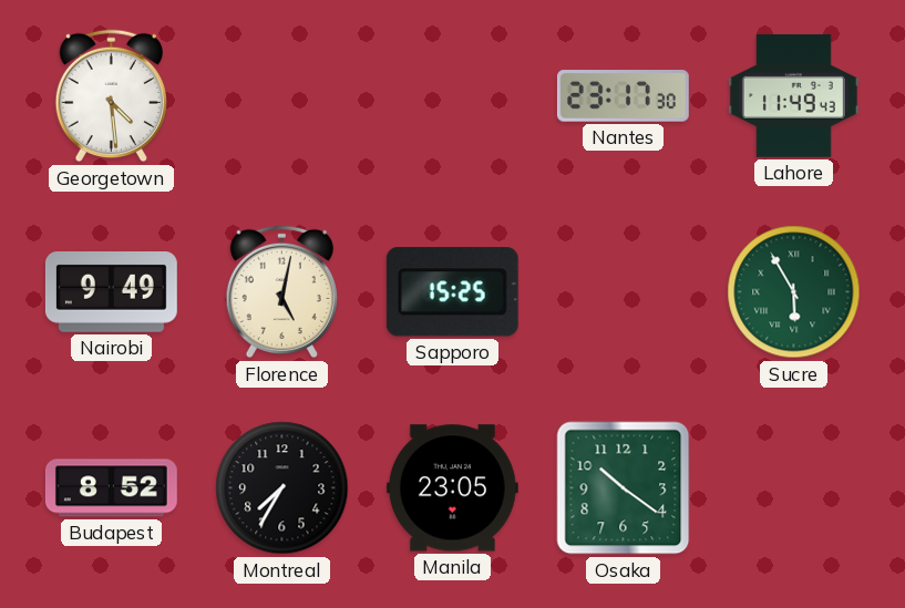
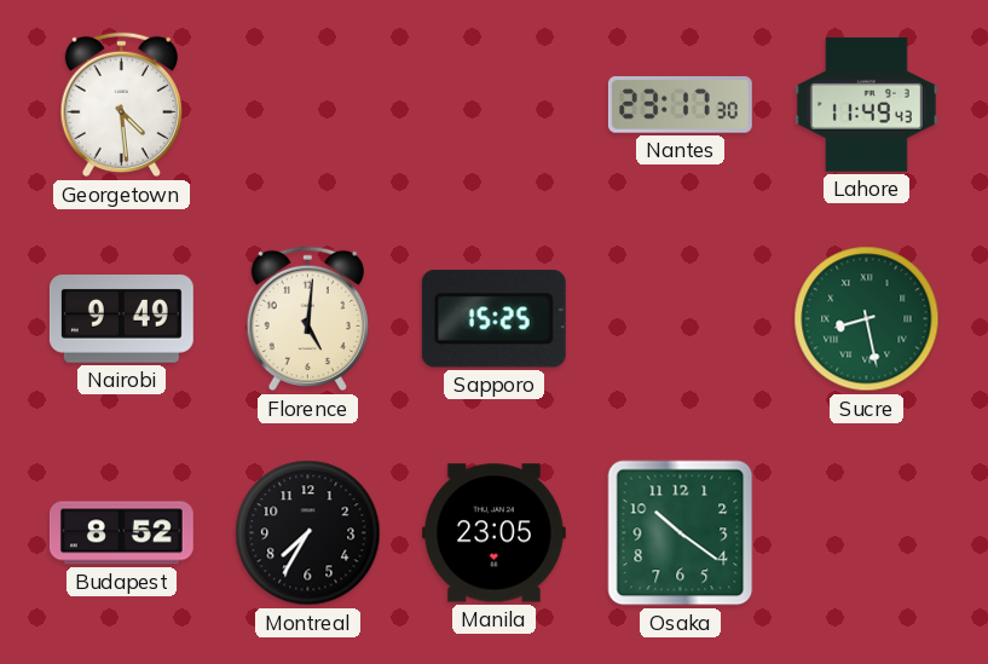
Florence: 5:02 -> 5:01 (307, 319)
Sucre: 5:55 -> 8:28 (867, 319)
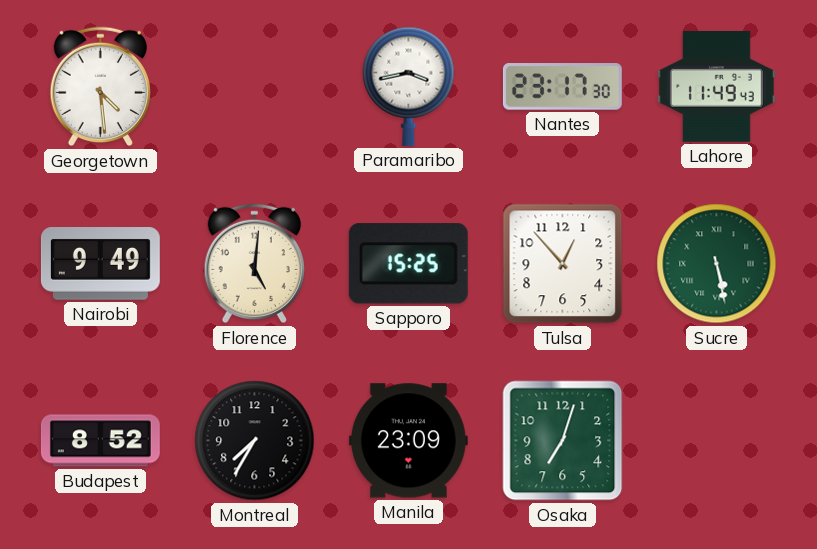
Paramaribo: none -> 3:43 (409, 86)
Tulsa: none -> 12:53 (563, 264)
Sucre: 8:28 -> 5:28 (717, 264)
Manila: 23:05 -> 23:09 (408, 441)
Osaka: 10:21 -> 7:03 (563, 441)
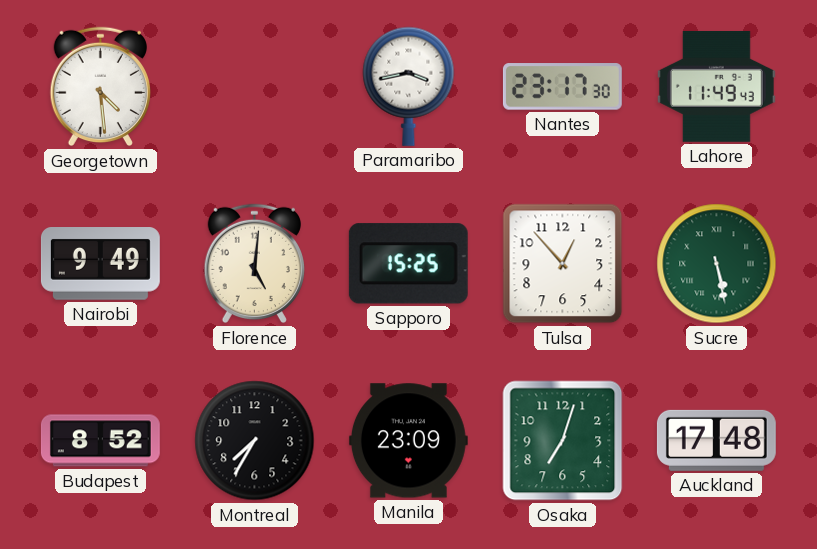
Auckland: none -> 17:48 (716, 440)
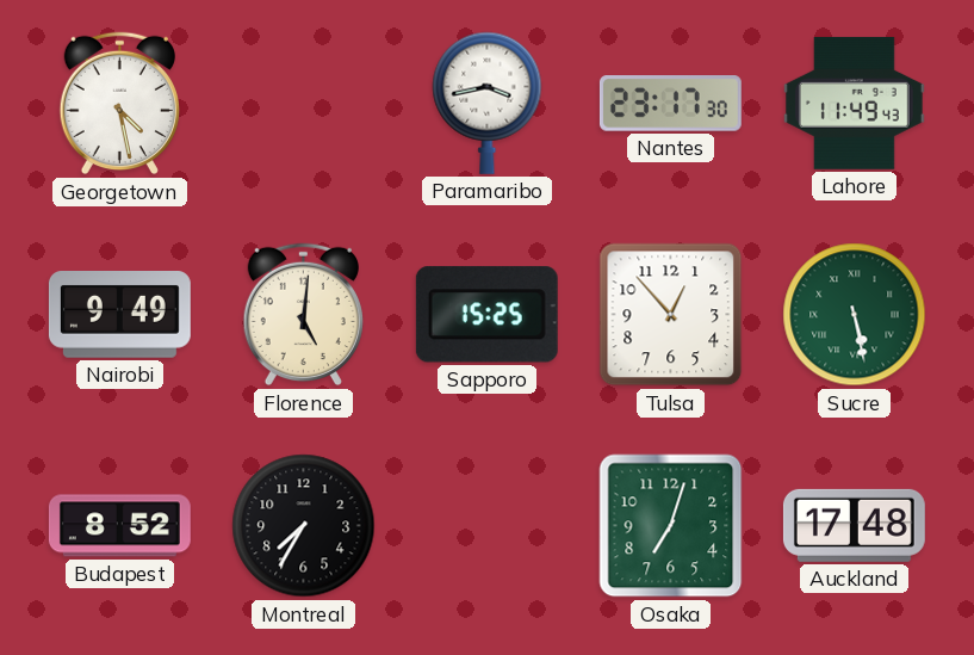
Georgetown: 4:29 -> 4:28 (119, 104)
Manila: 23:09 -> none (408, 441)
